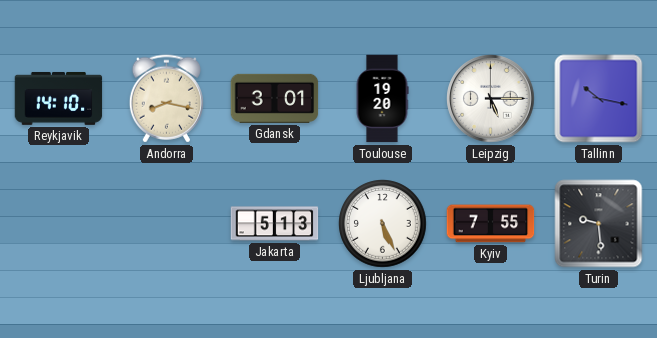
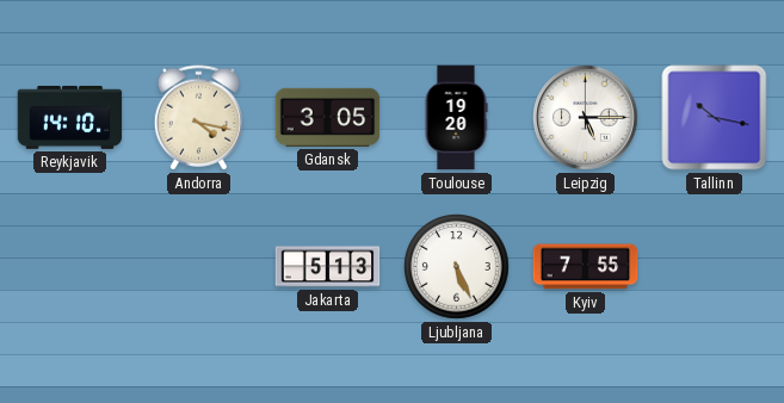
Andorra: 8:17 -> 4:17 (198, 118)
Gdansk: 3:01 -> 3:05 (328, 117)
Turin: 9:29 -> none (599, 224)
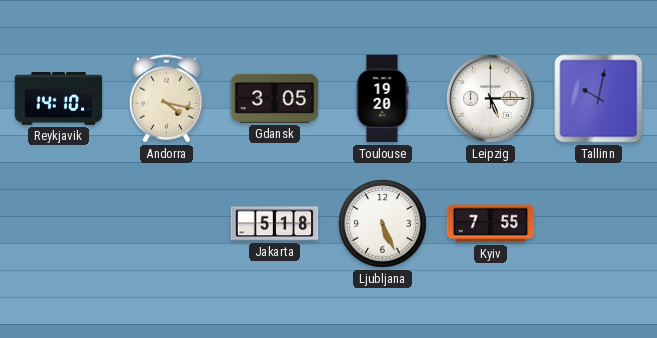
Tallinn: 10:17 -> 10:02 (599, 99)
Jakarta: 5:13 -> 5:18 (275, 224)
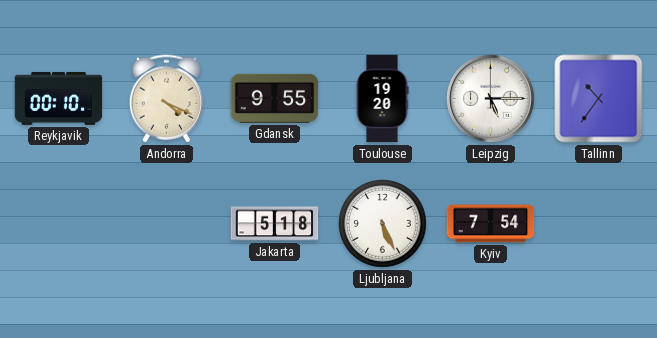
Reykjavik: 14:10 -> 00:10 (59, 98)
Andorra: 4:17 -> 4:19 (166, 99)
Gdansk: 3:05 -> 9:55 (275, 98)
Tallinn: 10:02 -> 10:36 (599, 99)
Kyiv: 7:55 -> 7:54 (491, 224)
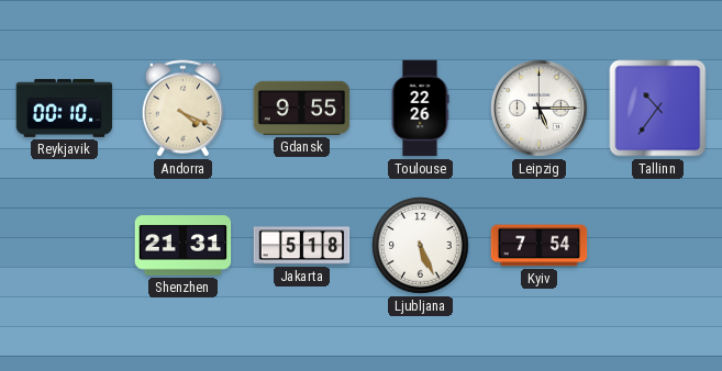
Toulouse: 19:20 -> 22:26 (420, 109)
Shenzhen: none -> 21:31 (184, 246)
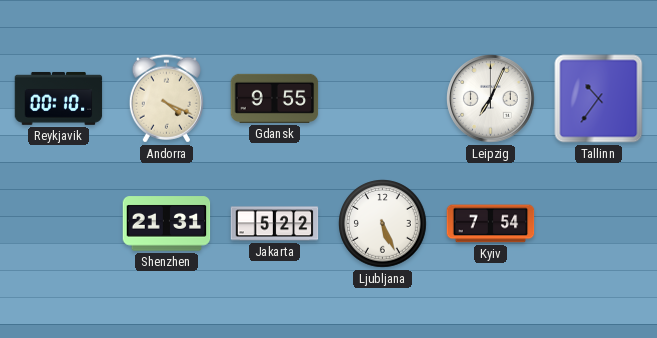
Toulouse: 22:26 -> none (420, 109)
Leipzig: 5:15 -> 7:04 (491, 99)
Jakarta: 5:18 -> 5:22 (275, 224)
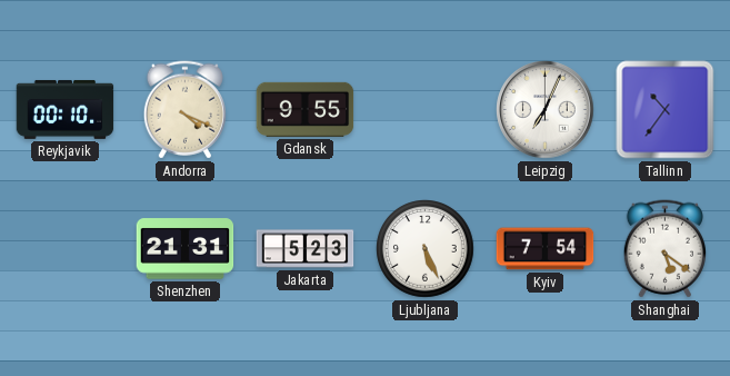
Jakarta: 5:22 -> 5:23 (306, 249)
Shanghai: none -> 5:21 (664, 249)
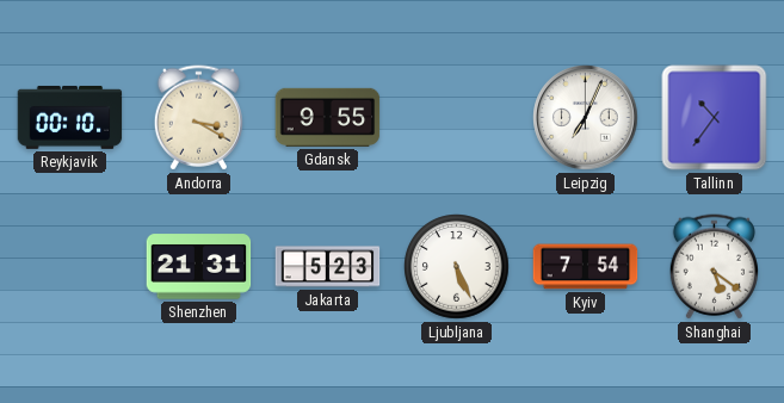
Andorra: 4:19 -> 3:20 (198, 118)
